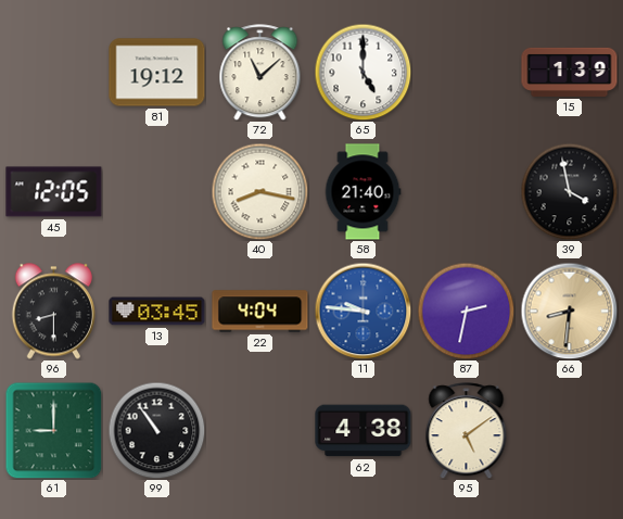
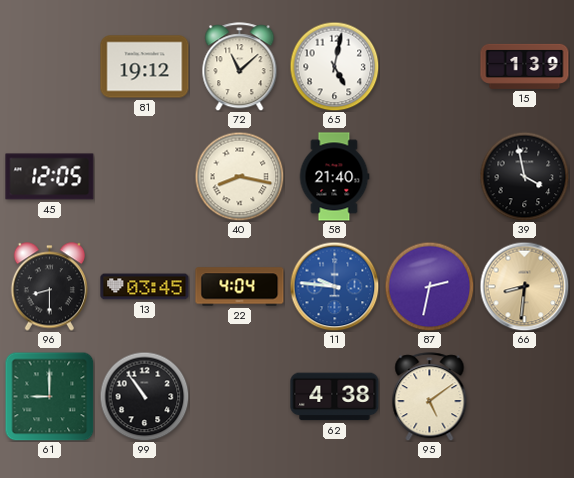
65: 5:00 -> 5:02 (334, 66)
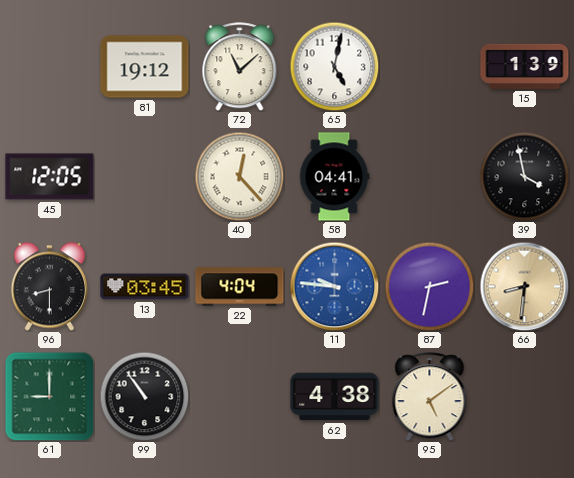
40: 8:17 -> 12:23 (239, 176)
58: 21:40 -> 04:41 (334, 177)
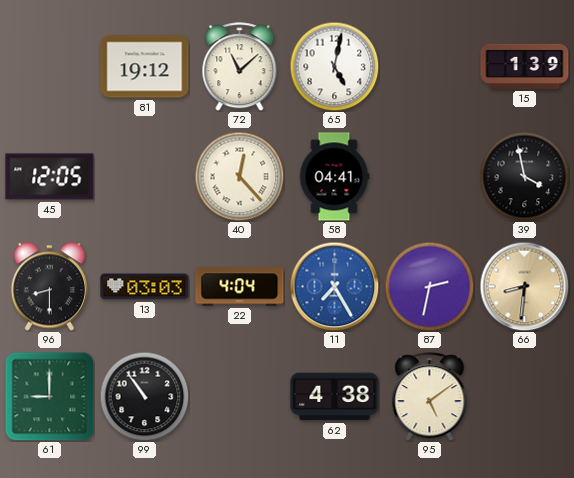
13: 03:45 -> 03:03 (145, 287)
11: 9:46 -> 7:25 (334, 286)
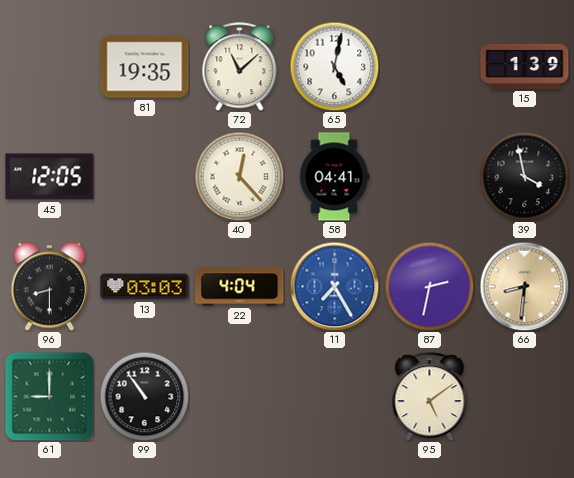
81: 19:12 -> 19:35 (145, 67)
62: 4:38 -> none (335, 397)
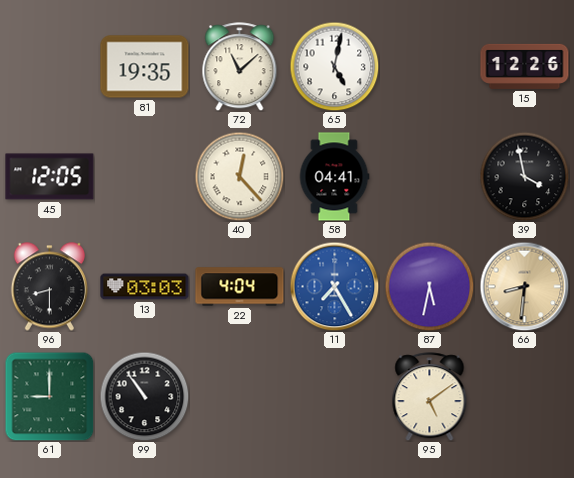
15: 1:39 -> 12:26 (525, 66)
87: 2:32 -> 5:32 (429, 286)
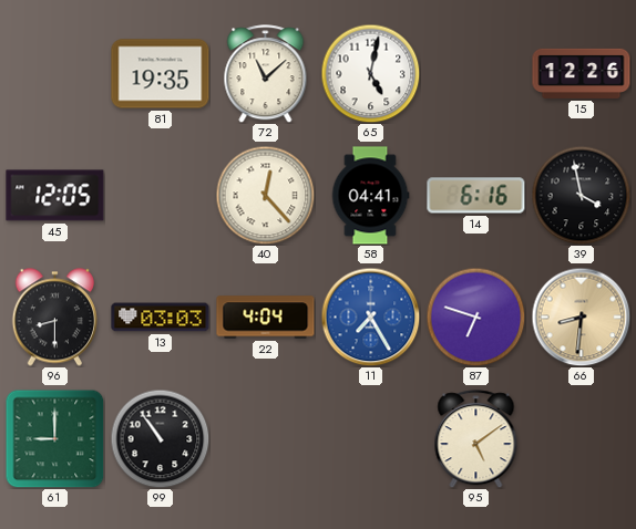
14: none -> 6:16 (476, 196)
87: 5:32 -> 6:48 (475, 317)
